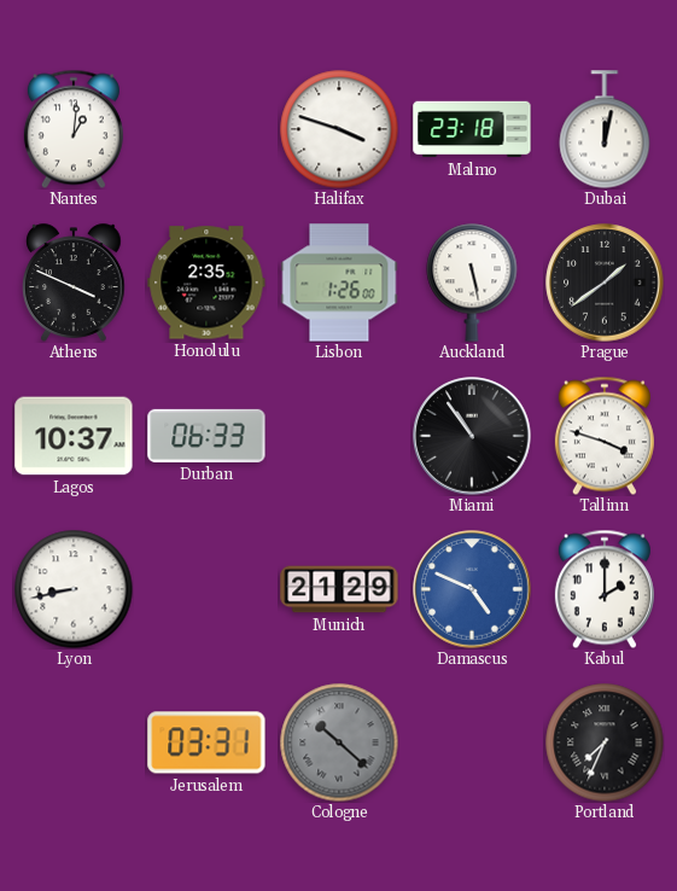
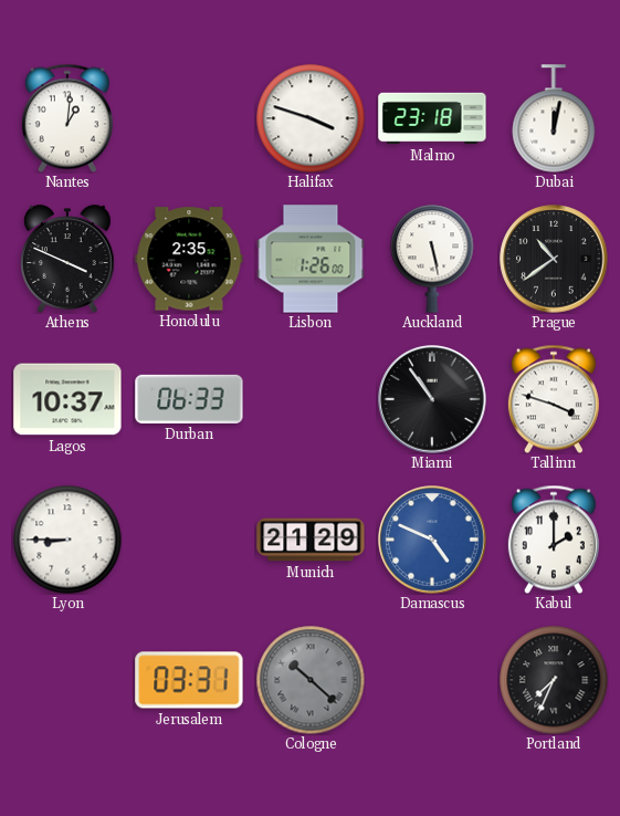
Prague: 1:39 -> 10:39 (554, 259)
Lyon: 8:43 -> 8:45 (67, 540)
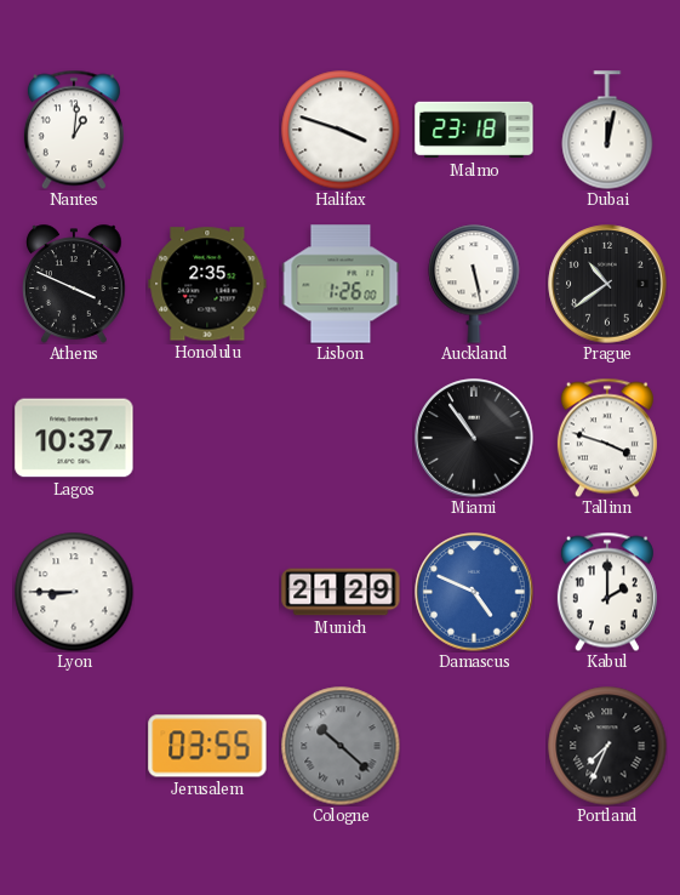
Durban: 06:33 -> none (189, 399)
Jerusalem: 03:31 -> 03:55 (207, 746)
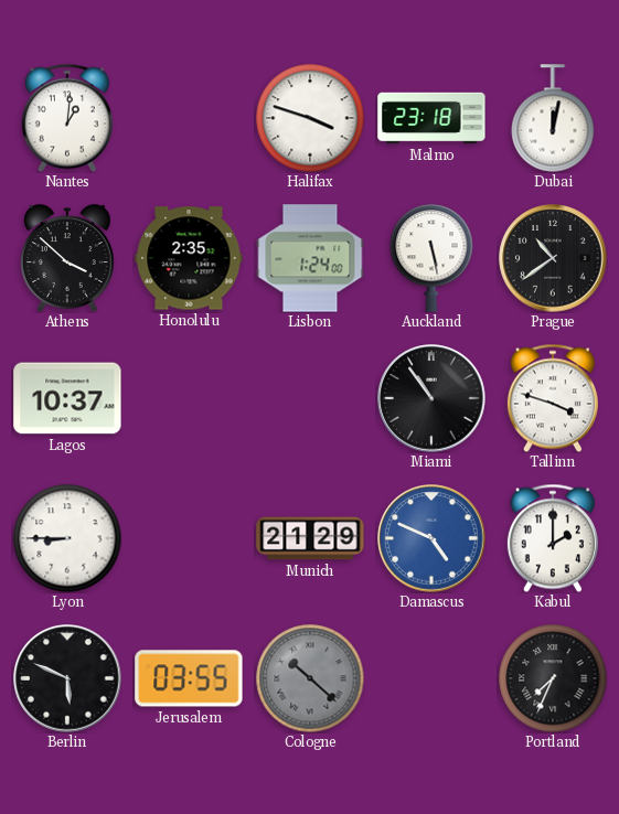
Athens: 3:49 -> 3:52 (67, 258)
Lisbon: 1:26 -> 1:24 (310, 258)
Berlin: none -> 5:49 (67, 678)
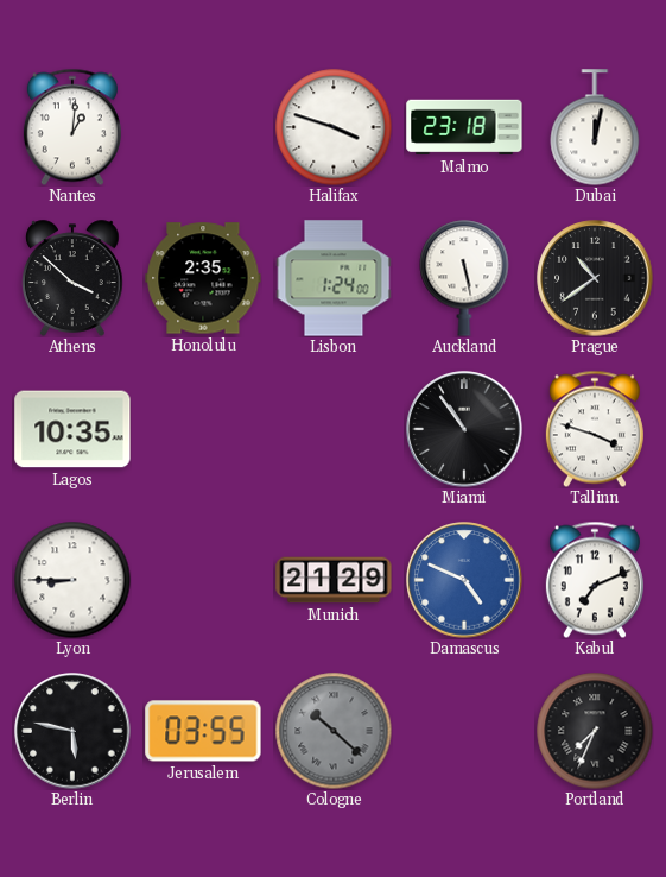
Lagos: 10:37 -> 10:35 (72, 429)
Kabul: 2:00 -> 7:11 (595, 580)
Berlin: 5:49 -> 5:47 (72, 731)
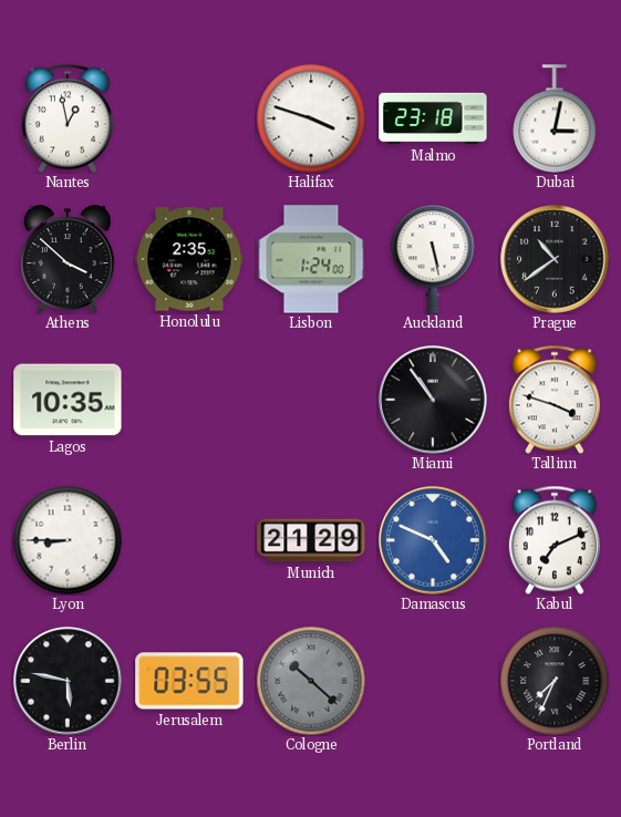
Nantes: 1:01 -> 12:58 (68, 118)
Dubai: 12:02 -> 3:02 (555, 118)
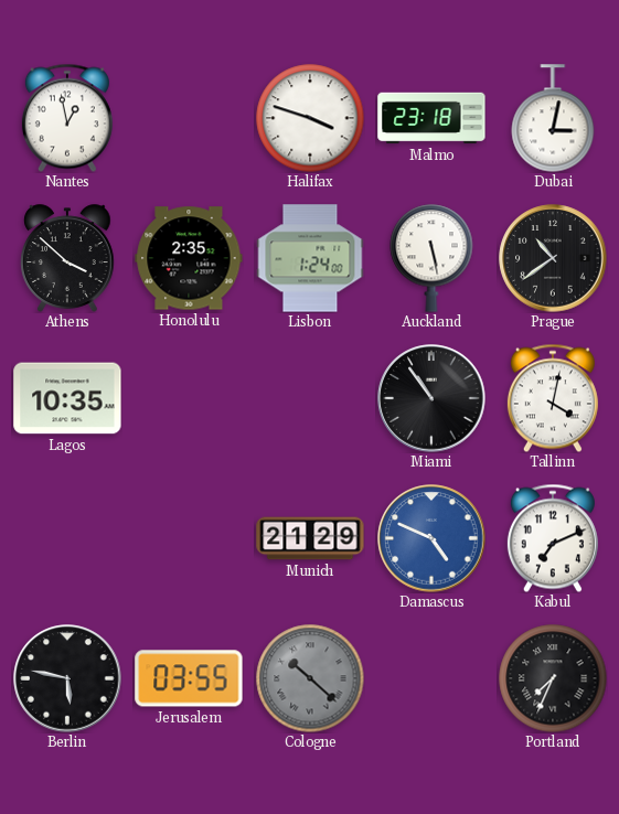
Tallinn: 3:48 -> 4:02 (553, 398)
Lyon: 8:45 -> none (68, 540)
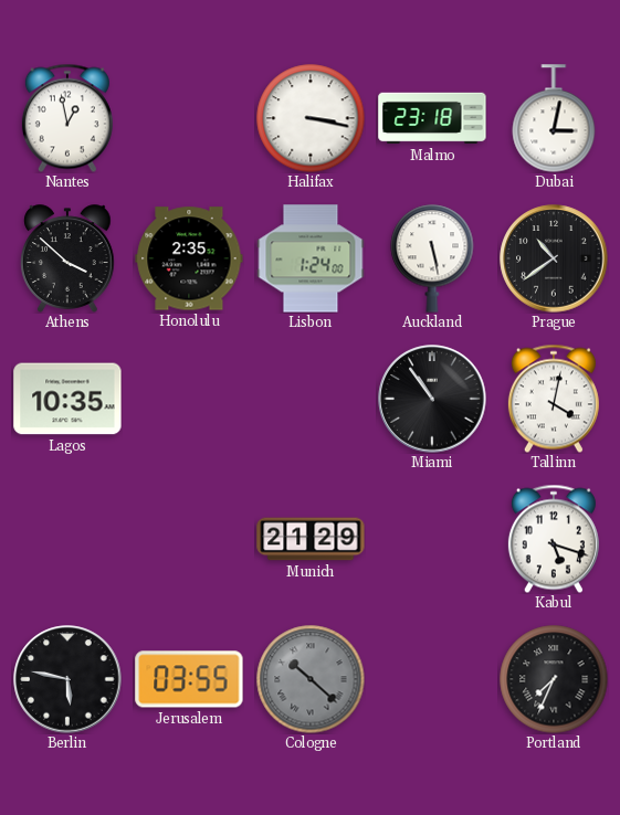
Halifax: 3:48 -> 3:17 (311, 118)
Damascus: 4:49 -> none (431, 538)
Kabul: 7:11 -> 5:18 (554, 539)
